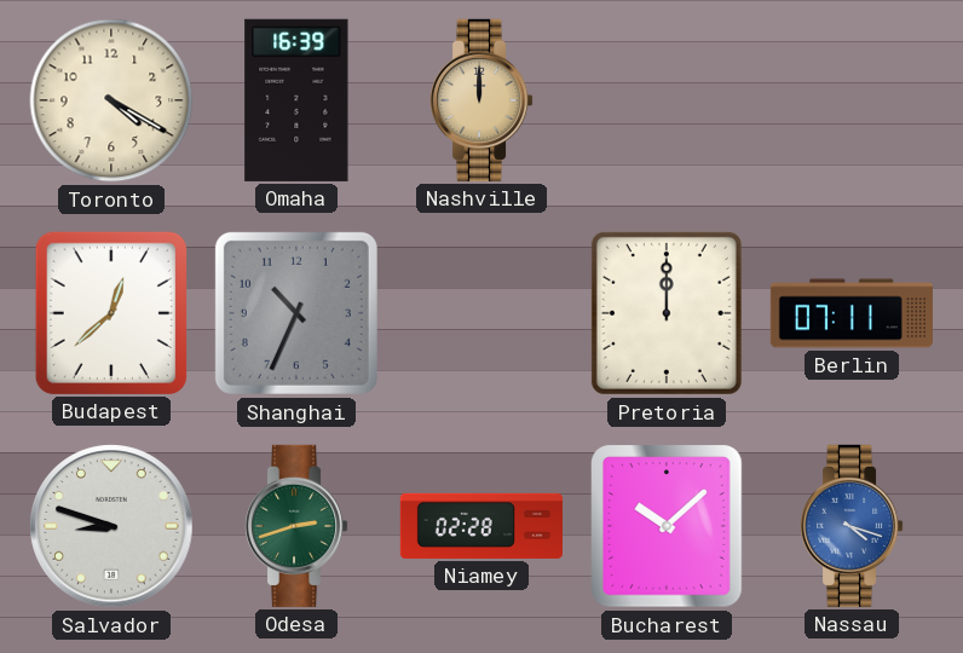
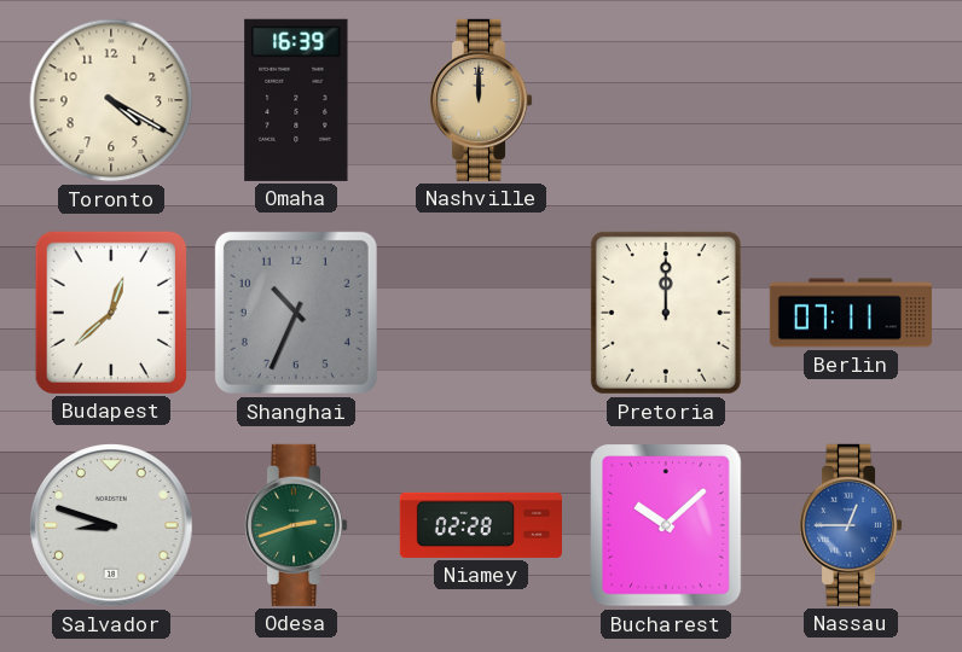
Nassau: 4:18 -> 12:45 (851, 525)
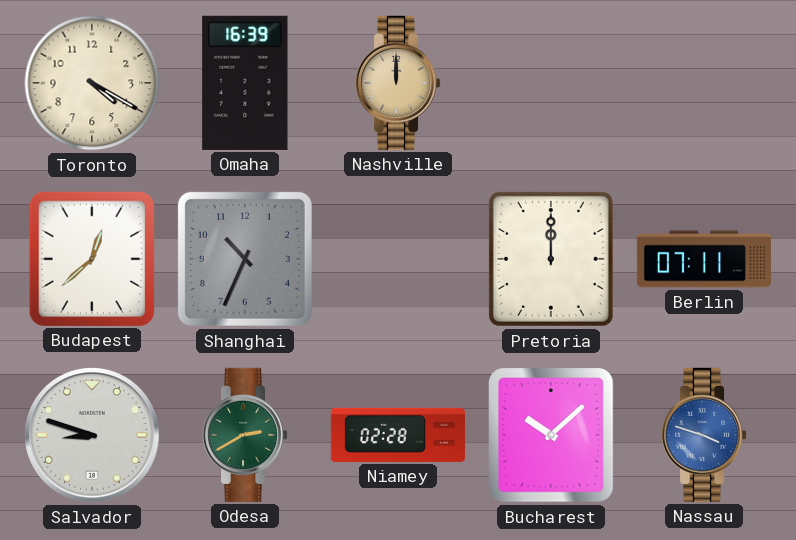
Odesa: 2:42 -> 2:40 (245, 435)
Nassau: 12:45 -> 3:48 (704, 435)
